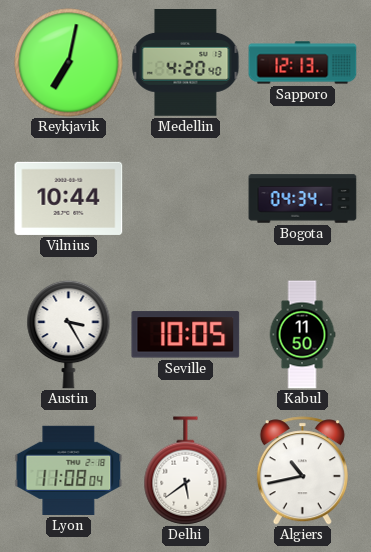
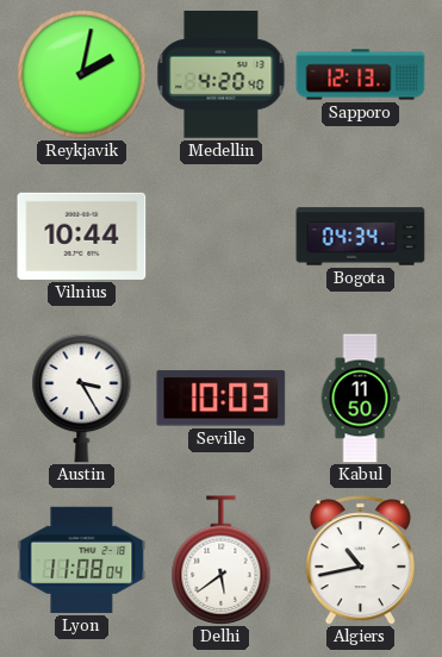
Reykjavik: 7:02 -> 2:02 (82, 75)
Seville: 10:05 -> 10:03 (222, 399)
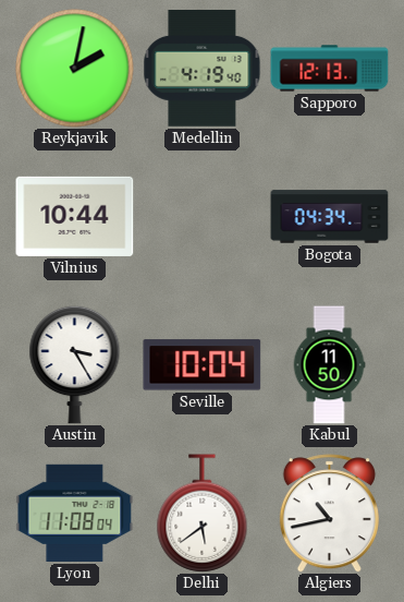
Medellin: 4:20 -> 4:19 (203, 69)
Seville: 10:03 -> 10:04 (203, 365)
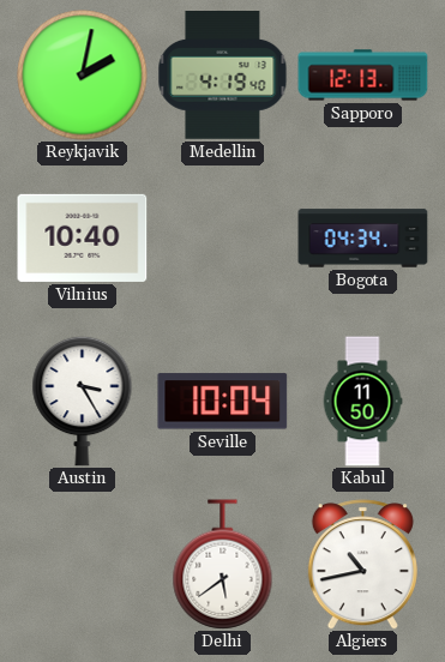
Vilnius: 10:44 -> 10:40 (83, 237)
Lyon: 11:08 -> none (75, 513)
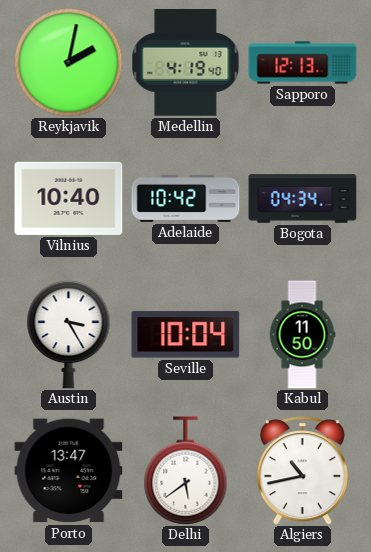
Adelaide: none -> 10:42 (186, 198)
Porto: none -> 13:47 (69, 471)
